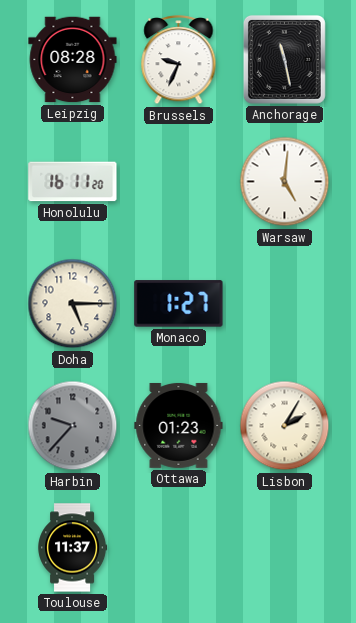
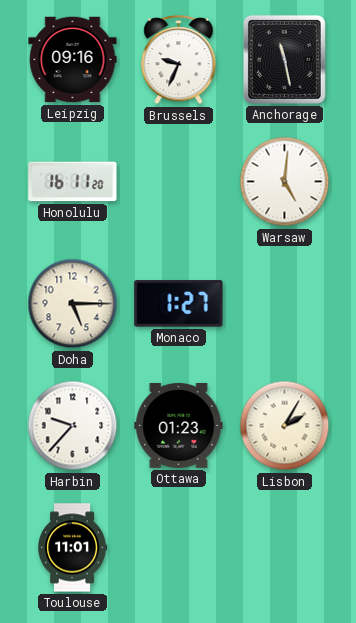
Leipzig: 08:28 -> 09:16 (73, 60)
Harbin dial: grey -> white (73, 426)
Toulouse: 11:37 -> 11:01 (73, 548)
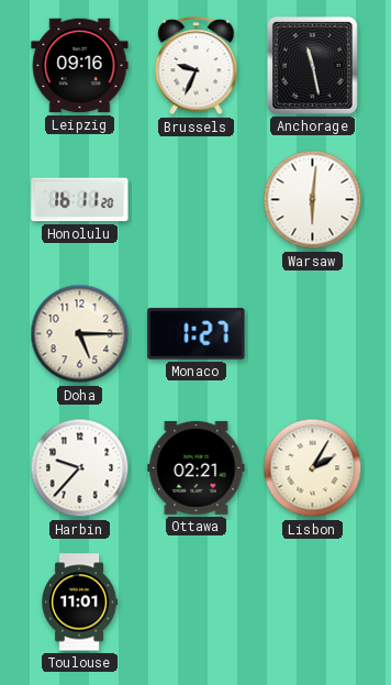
Warsaw: 5:01 -> 6:01 (313, 200)
Ottawa: 01:23 -> 02:21 (197, 467)
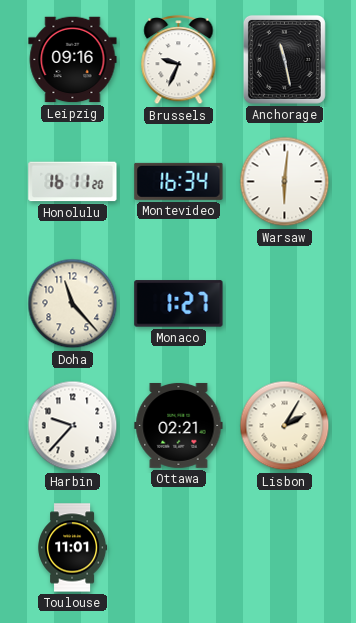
Montevideo: none -> 16:34 (179, 181)
Doha: 5:15 -> 11:23 (73, 304)
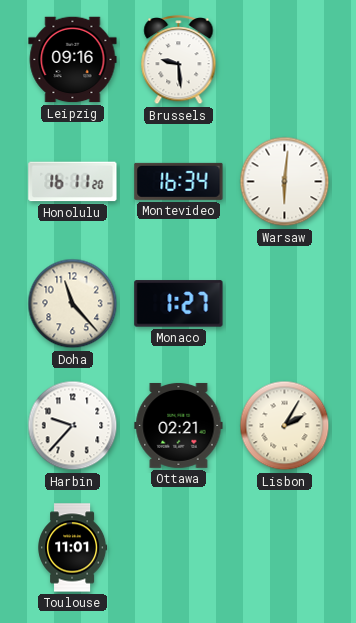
Brussels: 9:34 -> 9:29 (179, 61)
Anchorage: 11:28 -> none (284, 59)
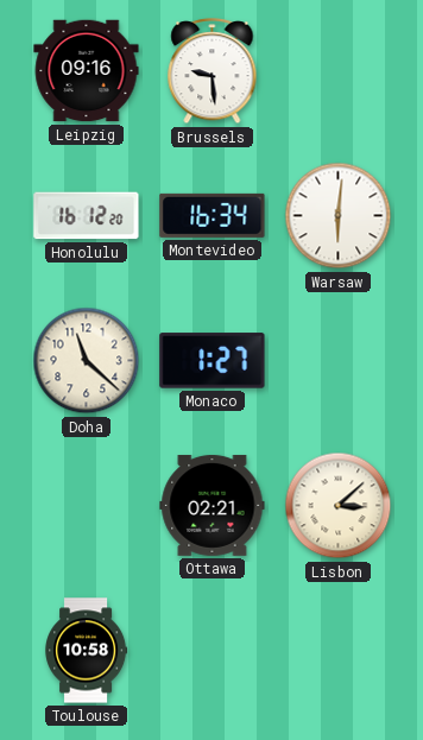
Honolulu: 16:11 -> 16:12 (87, 216)
Doha: 11:23 -> 11:22 (87, 361)
Harbin: 9:37 -> none (73, 426)
Lisbon: 2:05 -> 3:08 (339, 506)
Toulouse: 11:01 -> 10:58 (87, 651)
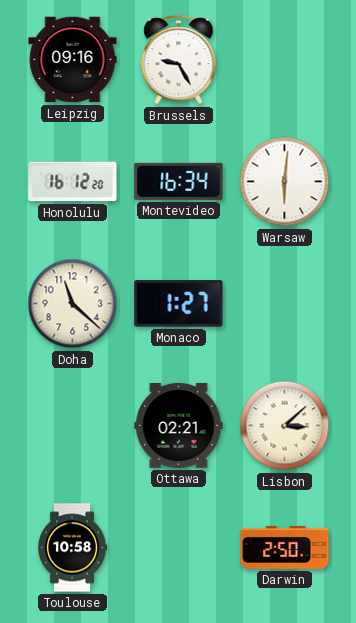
Brussels: 9:29 -> 9:25 (179, 61)
Darwin: none -> 2:50 (285, 548)
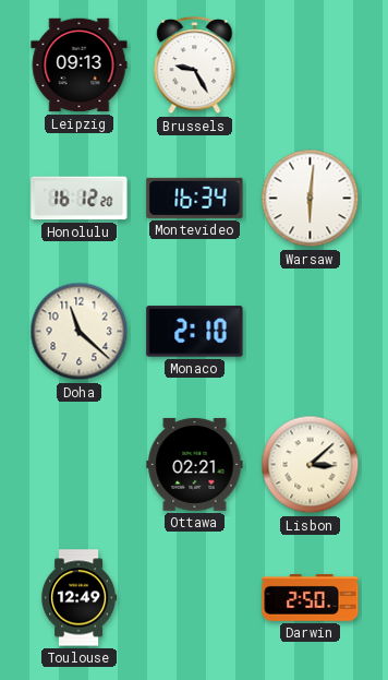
Leipzig: 09:16 -> 09:13 (80, 65)
Monaco: 1:27 -> 2:10 (195, 332)
Toulouse: 10:58 -> 12:49 (80, 598)
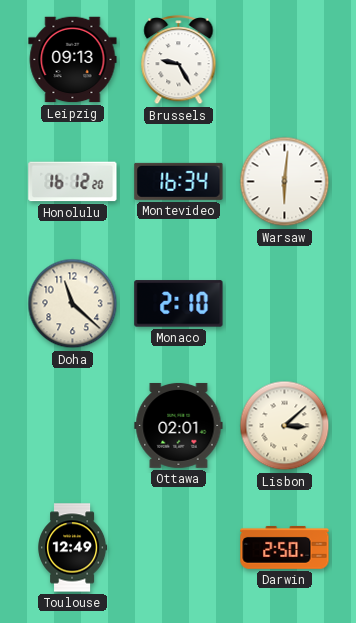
Ottawa: 02:21 -> 02:01 (179, 425)
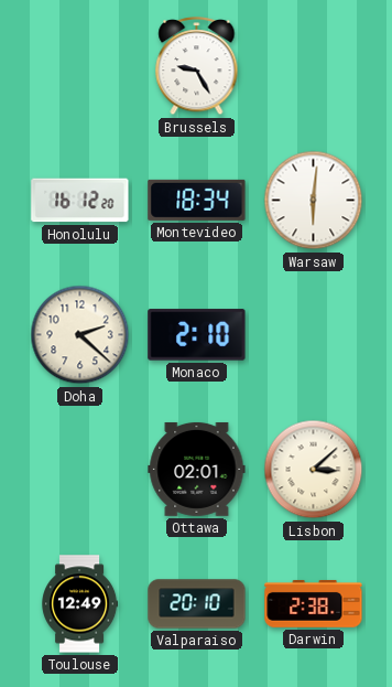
Leipzig: 09:13 -> none (73, 60)
Montevideo: 16:34 -> 18:34 (197, 200)
Doha: 11:22 -> 2:22 (80, 335)
Valparaiso: none -> 20:10 (197, 604)
Darwin: 2:50 -> 2:38 (314, 604)
